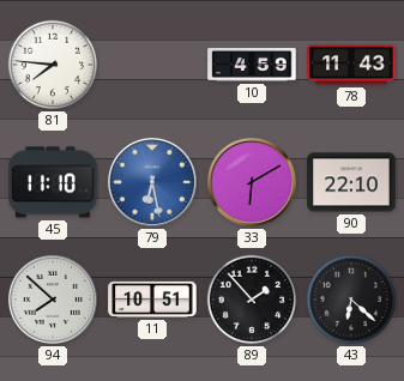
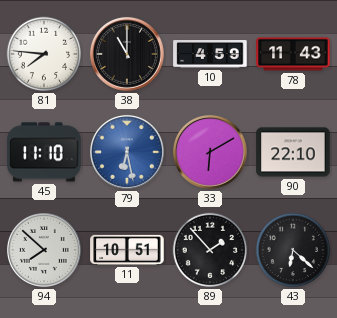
38: none -> 11:00 (127, 54)
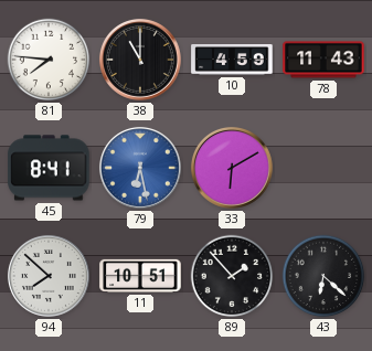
45: 11:10 -> 8:41 (49, 168)
90: 22:10 -> none (293, 152)
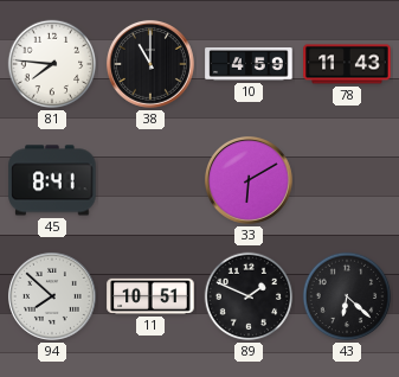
79: 6:28 -> none (140, 168)
89: 1:53 -> 1:49 (249, 296)
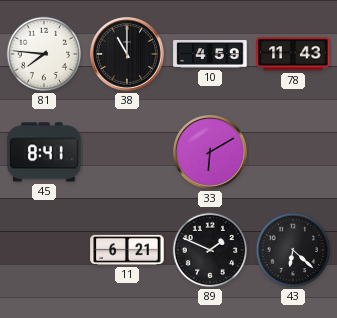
94: 7:52 -> none (52, 296)
11: 10:51 -> 6:21 (127, 250)
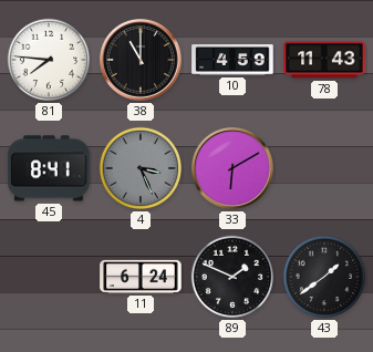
4: none -> 3:26 (141, 168)
11: 6:21 -> 6:24 (141, 277)
43: 6:22 -> 1:39 (324, 277)
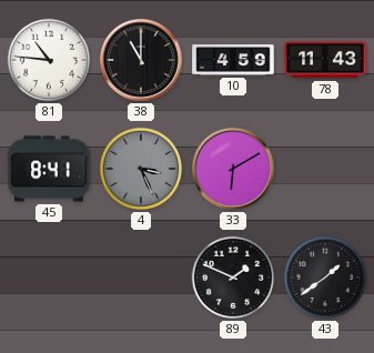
81: 7:46 -> 10:46 (49, 60)
11: 6:24 -> none (141, 277)
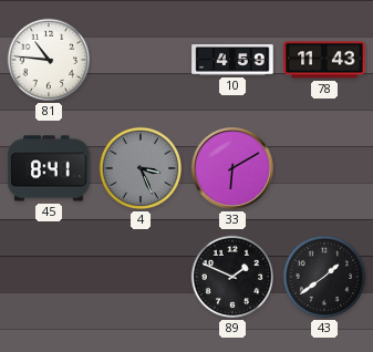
38: 11:00 -> none (141, 60)
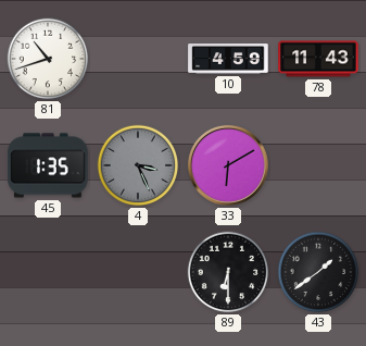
81: 10:46 -> 10:42 (48, 59)
45: 8:41 -> 1:35 (48, 165)
89: 1:49 -> 6:30 (228, 272)
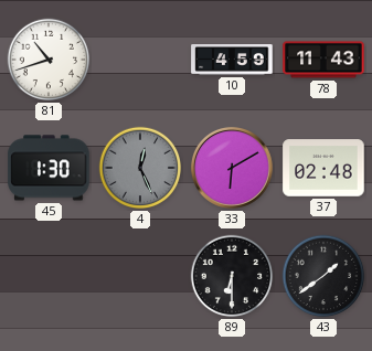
45: 1:35 -> 1:30 (49, 168)
4: 3:26 -> 12:26 (140, 168)
37: none -> 02:48 (323, 168)
